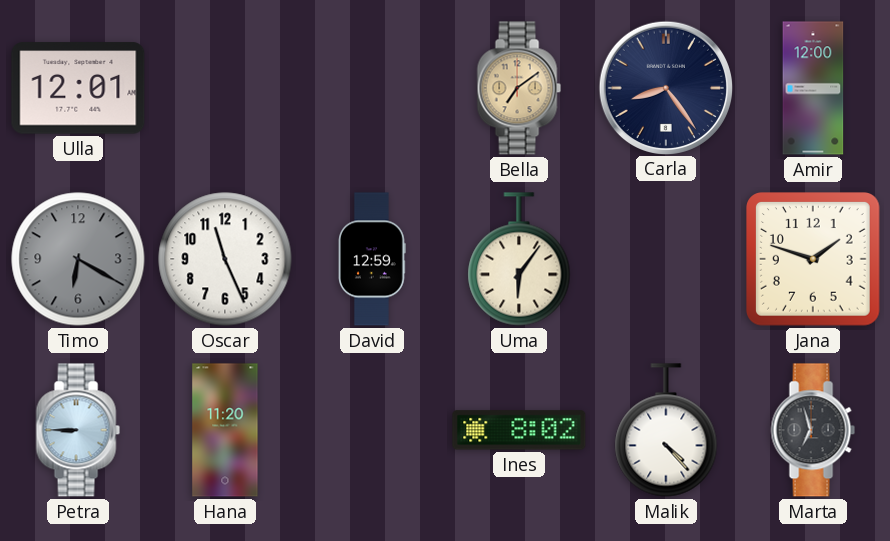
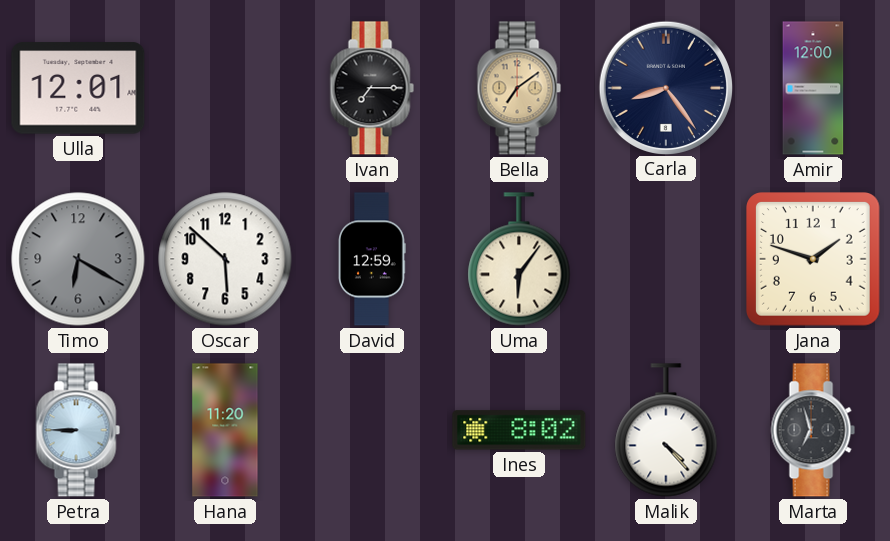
Ivan: none -> 7:15 (372, 88)
Oscar: 11:26 -> 5:52 (225, 259)
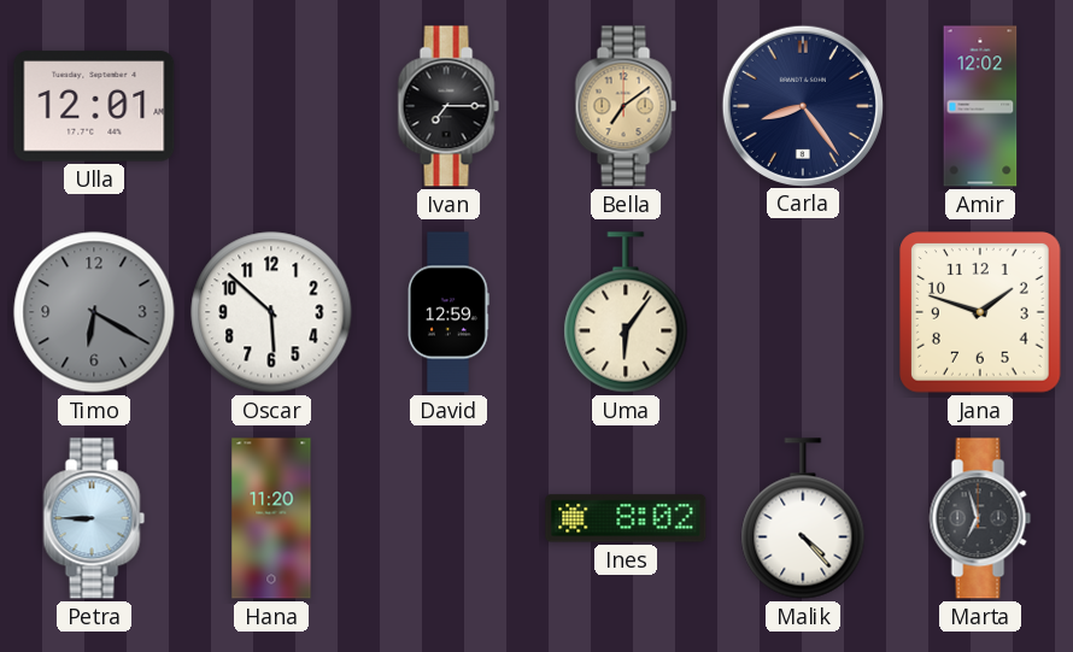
Amir: 12:00 -> 12:02 (980, 106)
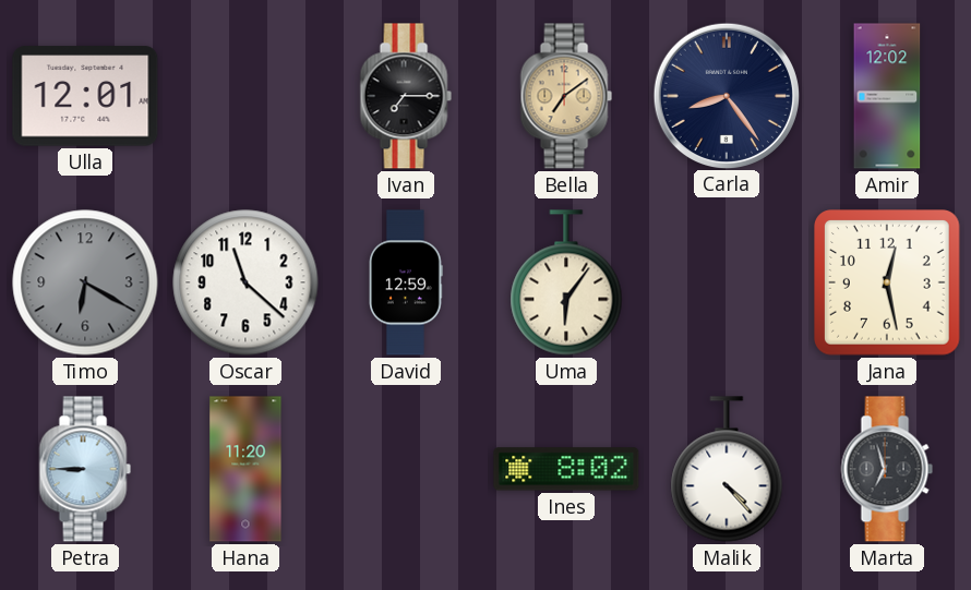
Oscar: 5:52 -> 11:22 (245, 282)
Jana: 1:48 -> 12:28 (888, 284)
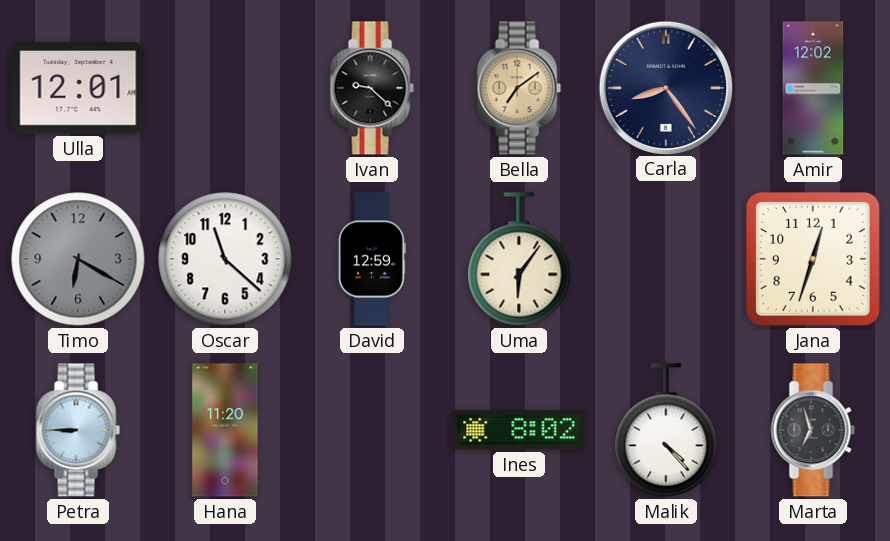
Ivan: 7:15 -> 9:22 (372, 88)
Jana: 12:28 -> 12:33 (814, 260)
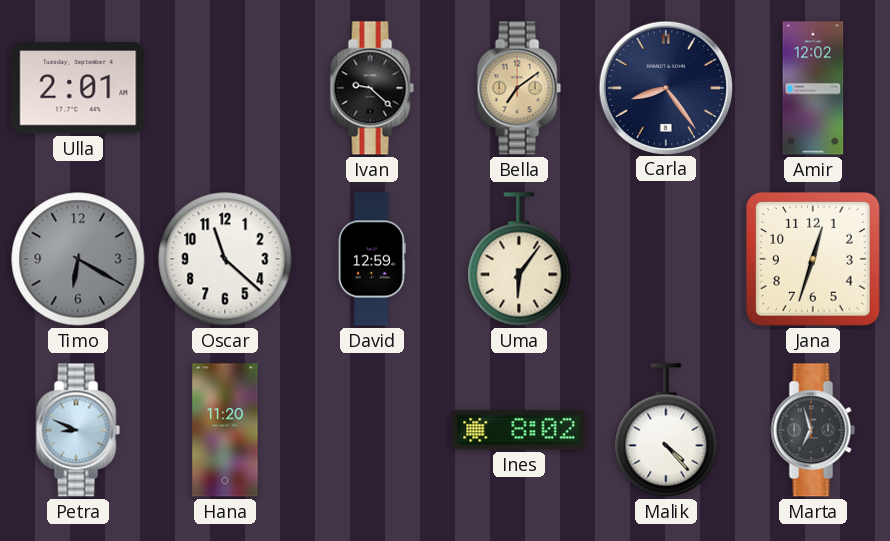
Ulla: 12:01 -> 2:01 (78, 88)
Petra: 8:45 -> 8:49 (78, 430)
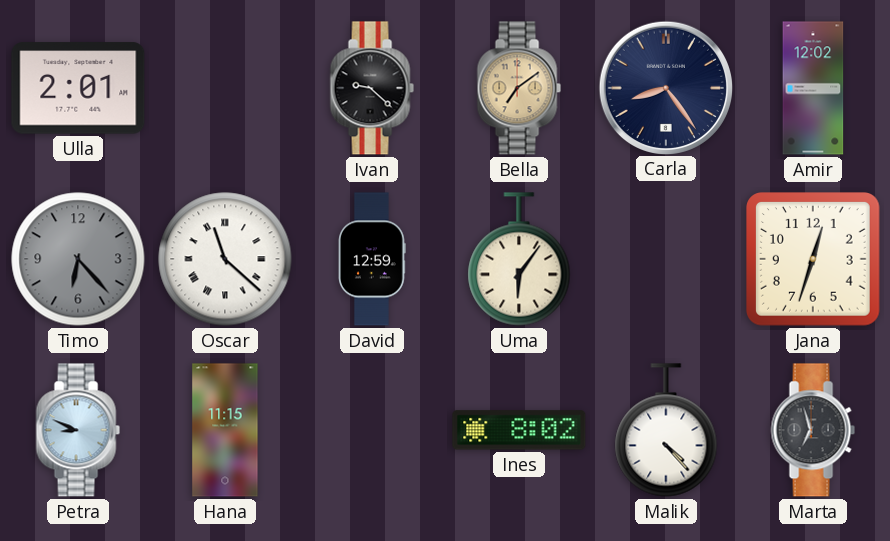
Timo: 6:20 -> 6:23 (78, 259)
Oscar numerals: Arabic -> Roman (225, 259)
Hana: 11:20 -> 11:15 (225, 430)
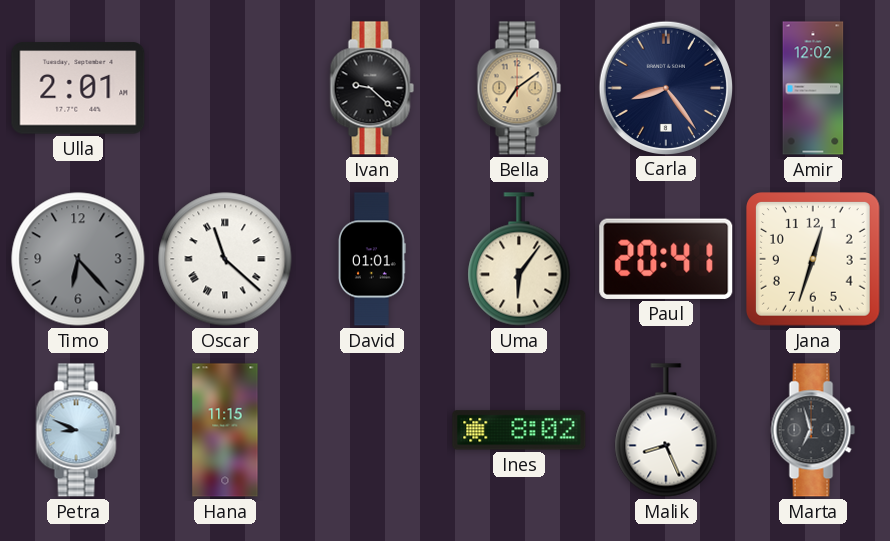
David: 12:59 -> 01:01 (373, 259)
Paul: none -> 20:41 (666, 259)
Malik: 4:23 -> 8:26 (666, 430)
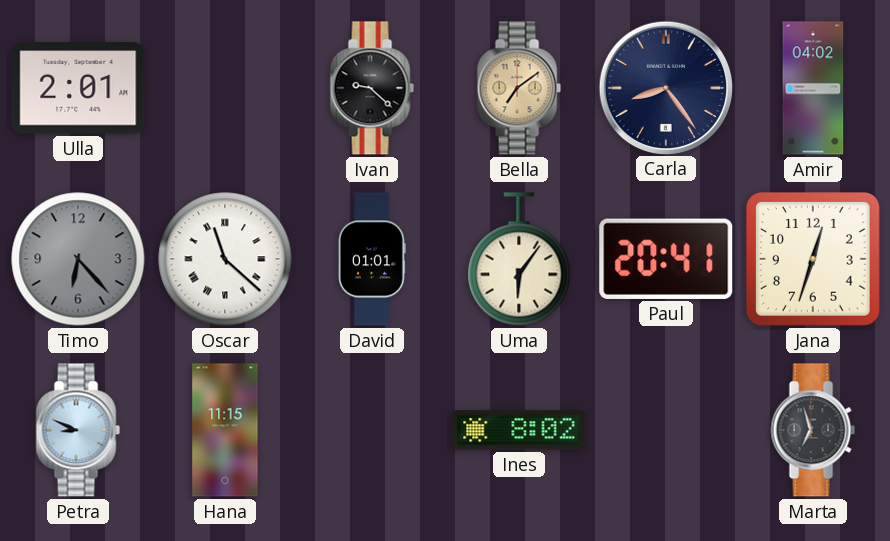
Amir: 12:02 -> 04:02 (813, 88)
Malik: 8:26 -> none (666, 430)
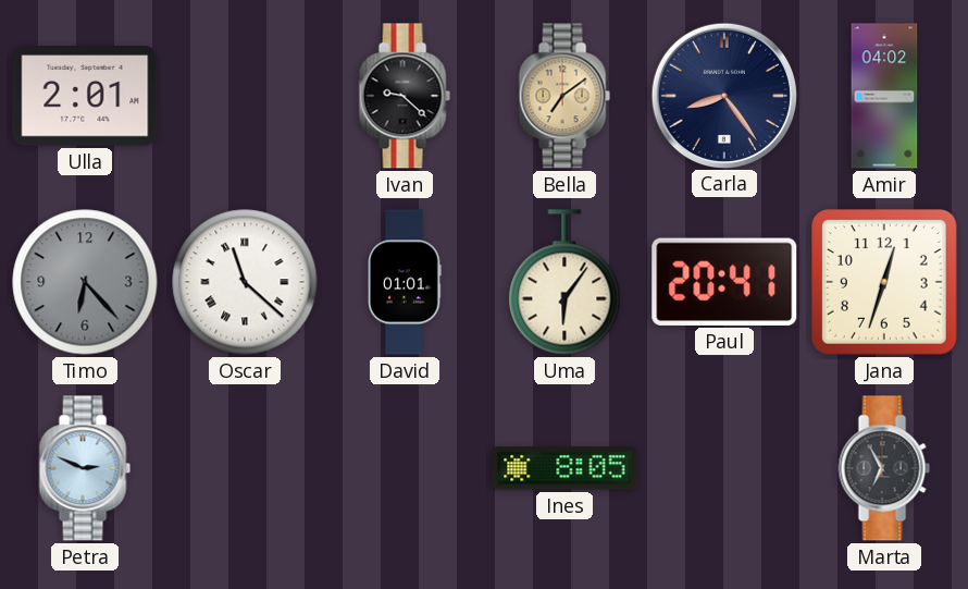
Petra: 8:49 -> 2:49 (85, 468)
Hana: 11:15 -> none (225, 430)
Ines: 8:02 -> 8:05 (564, 468)
Marta: 6:57 -> 6:55 (884, 468)
